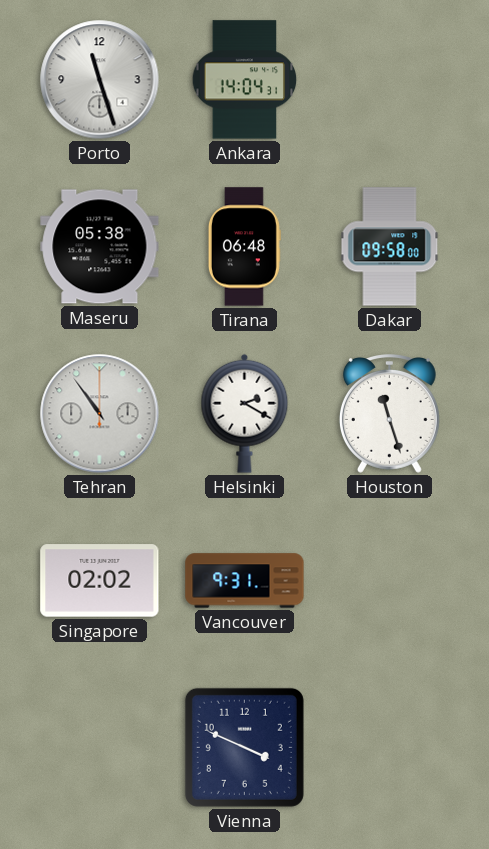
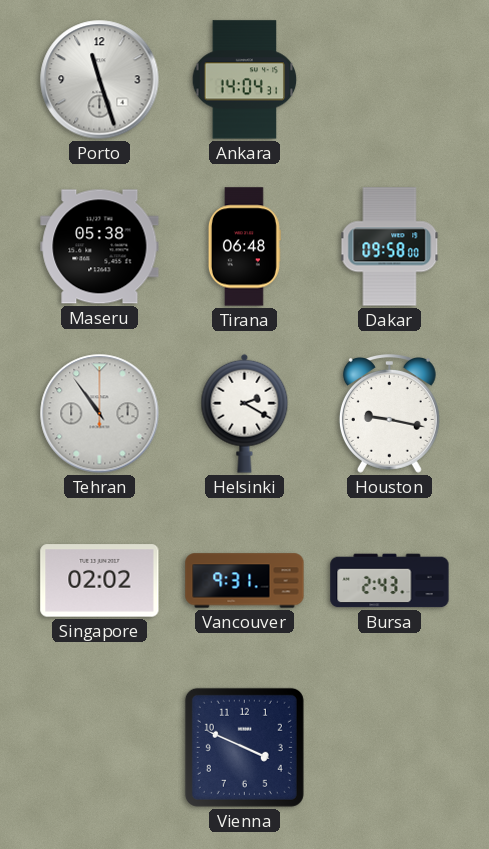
Houston: 11:27 -> 9:17 (389, 414)
Bursa: none -> 2:43 (390, 581)
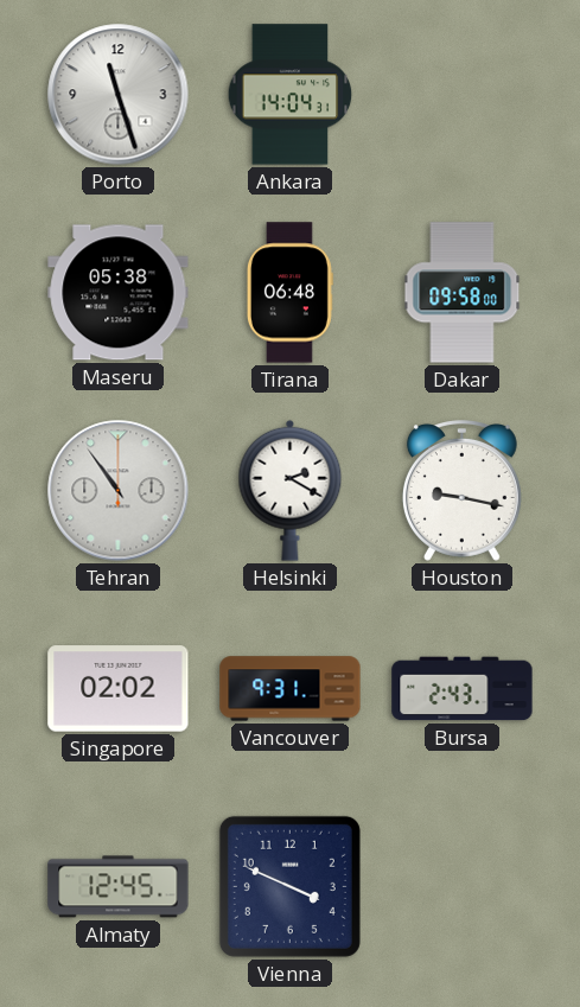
Almaty: none -> 12:45 (119, 887)
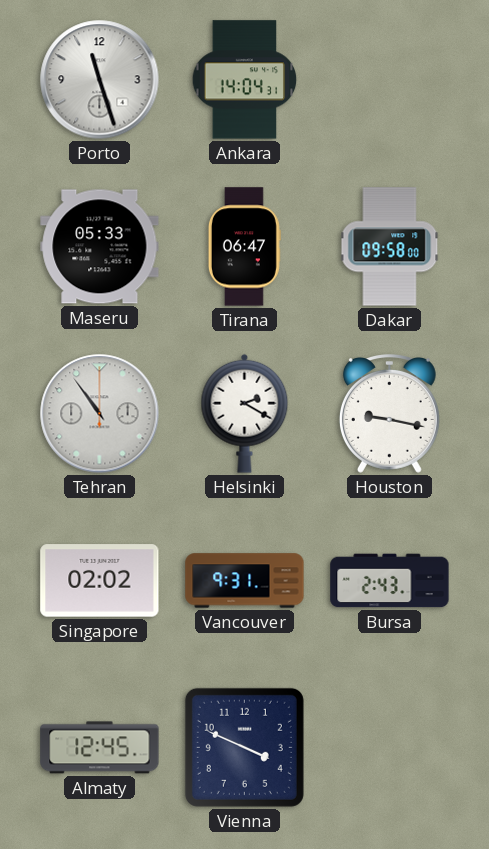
Maseru: 05:38 -> 05:33 (100, 247)
Tirana: 06:48 -> 06:47 (244, 247)
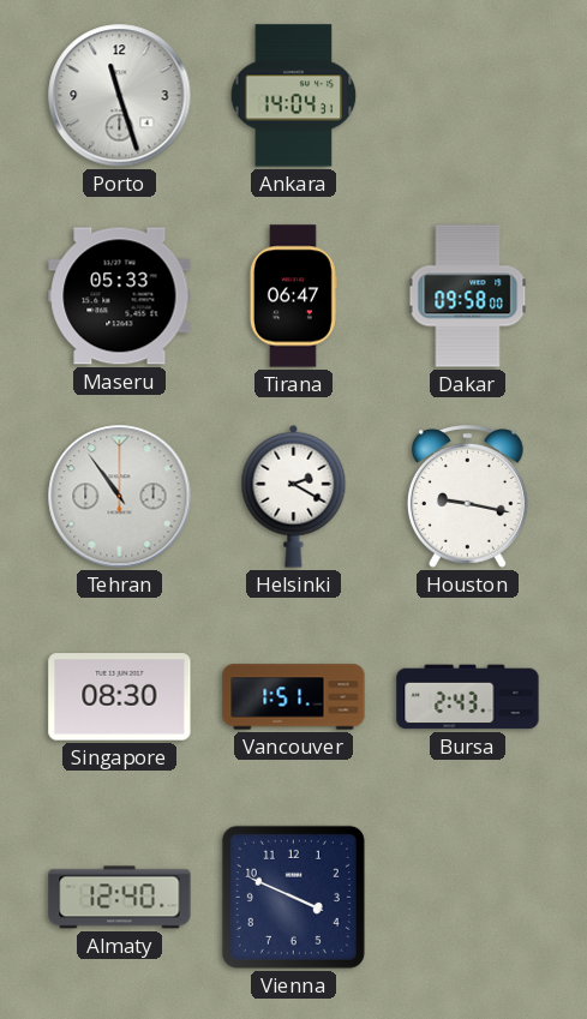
Singapore: 02:02 -> 08:30 (120, 697)
Vancouver: 9:31 -> 1:51 (294, 697)
Almaty: 12:45 -> 12:40 (120, 898)
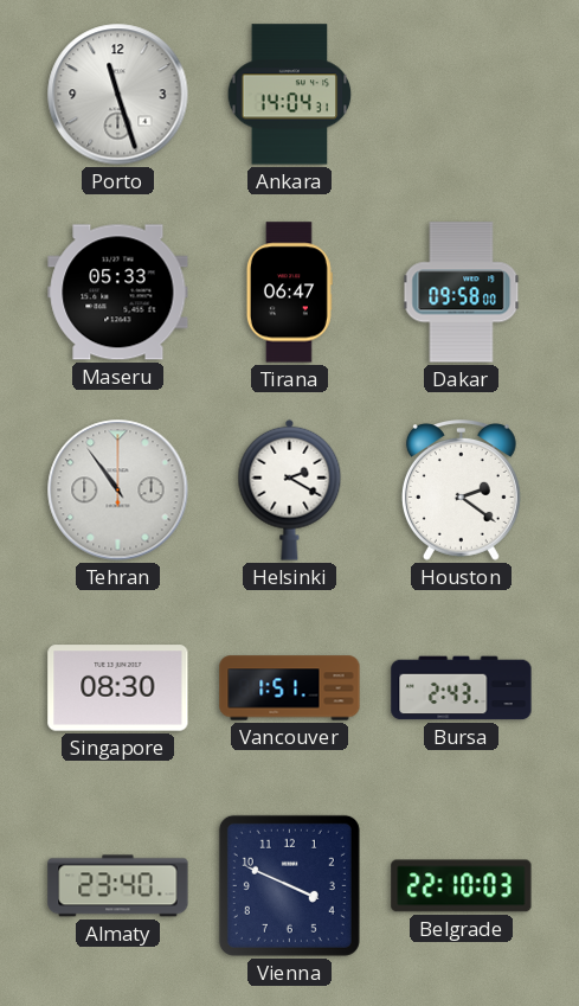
Houston: 9:17 -> 2:21 (461, 491)
Almaty: 12:40 -> 23:40 (118, 886)
Belgrade: none -> 22:10 (462, 886)
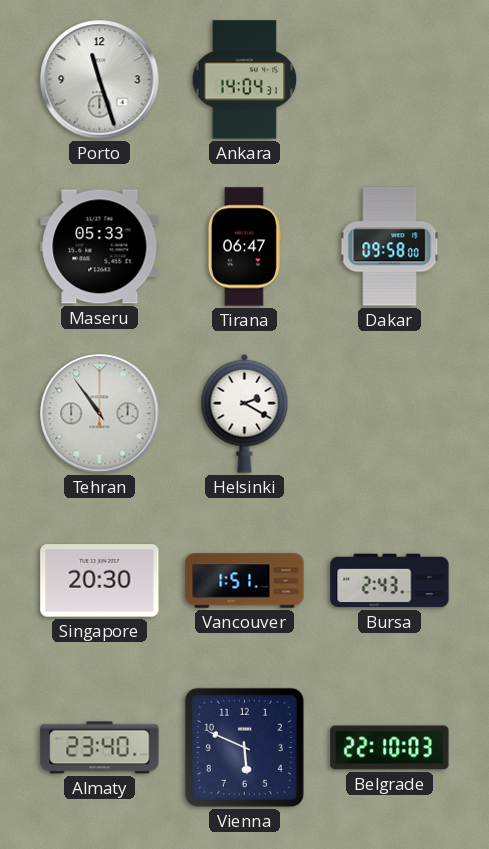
Houston: 2:21 -> none (461, 491)
Singapore: 08:30 -> 20:30 (100, 581)
Vienna: 3:49 -> 5:49 (244, 747)
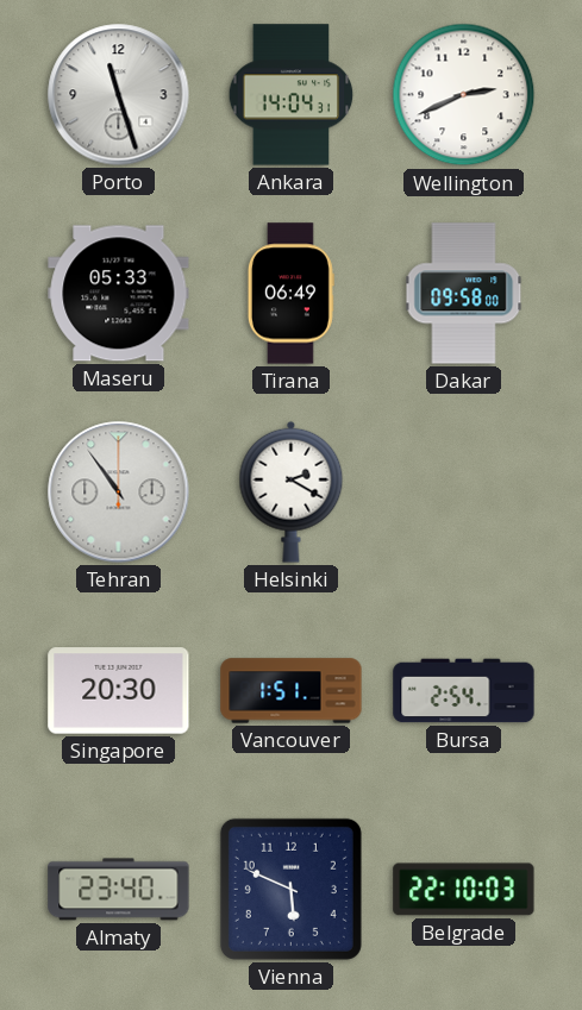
Wellington: none -> 2:41 (464, 95)
Tirana: 06:47 -> 06:49 (290, 294)
Bursa: 2:43 -> 2:54 (464, 691)
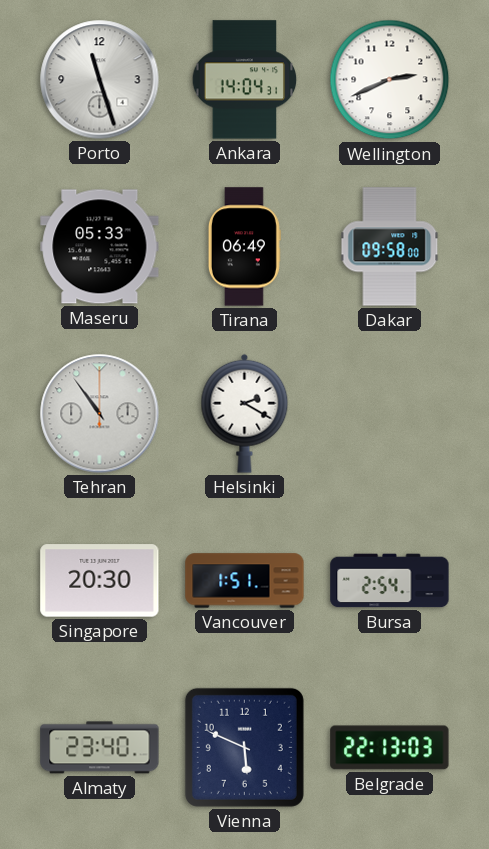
Belgrade: 22:10 -> 22:13 (390, 748)
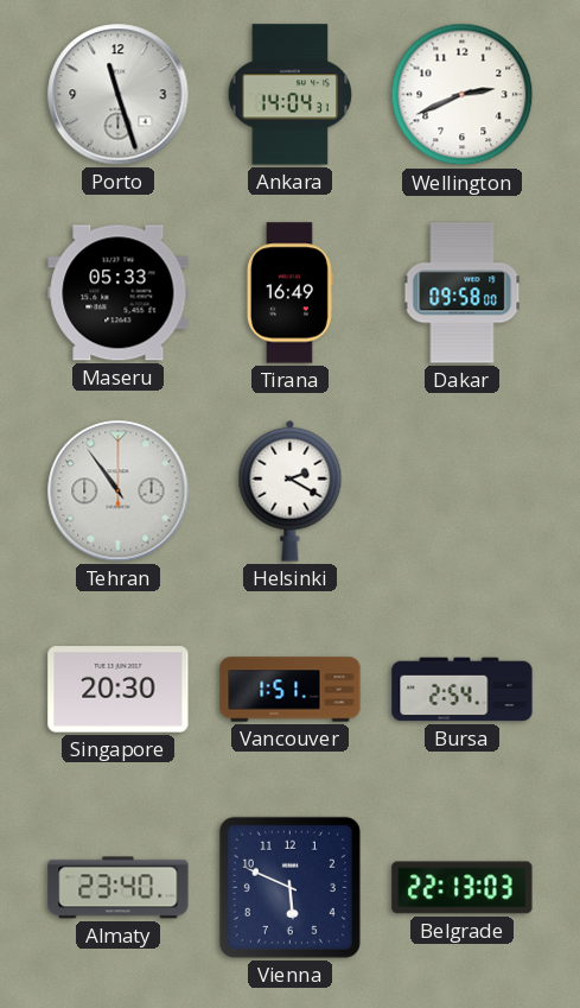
Tirana: 06:49 -> 16:49 (289, 293)
